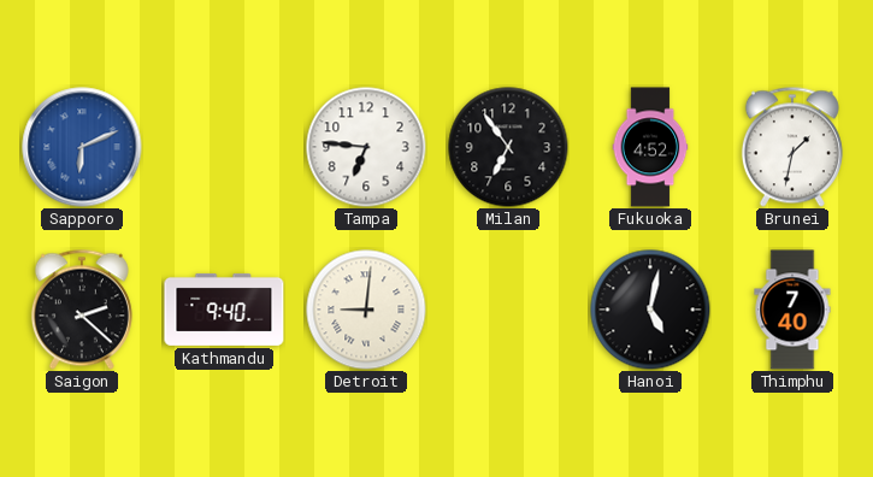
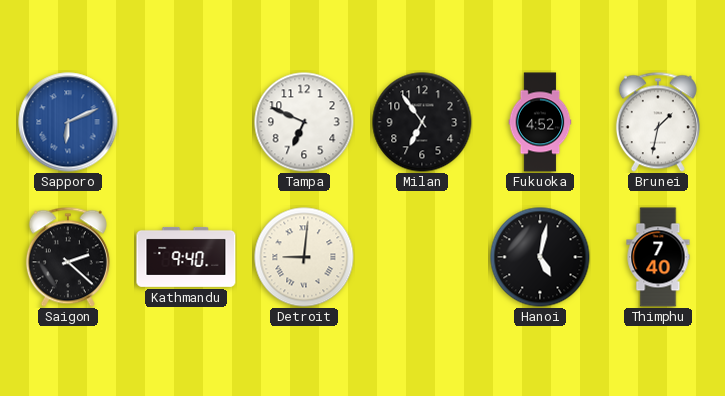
Tampa: 6:46 -> 6:49 (304, 122)
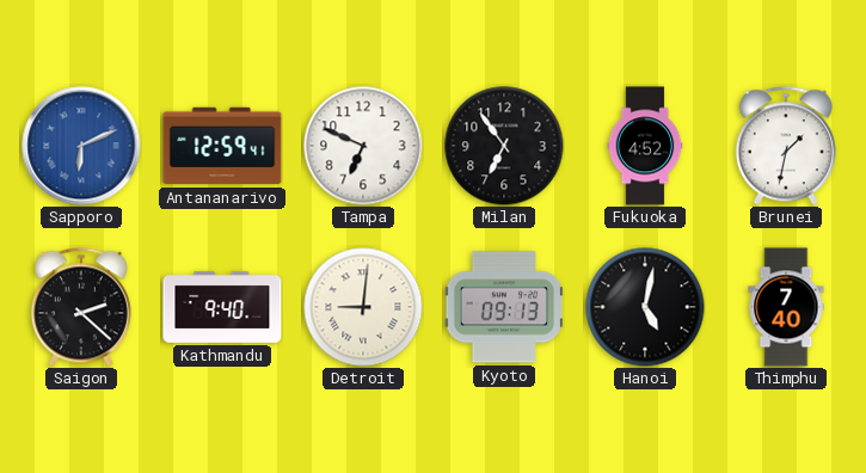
Antananarivo: none -> 12:59 (222, 146)
Kyoto: none -> 09:13 (503, 307)
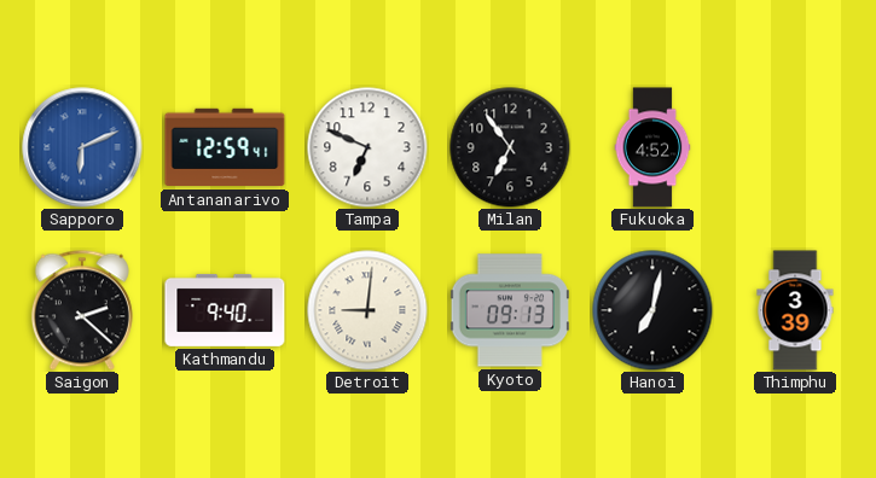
Brunei: 1:32 -> none (786, 146)
Hanoi: 5:02 -> 7:02 (652, 310)
Thimphu: 7:40 -> 3:39 (795, 310)
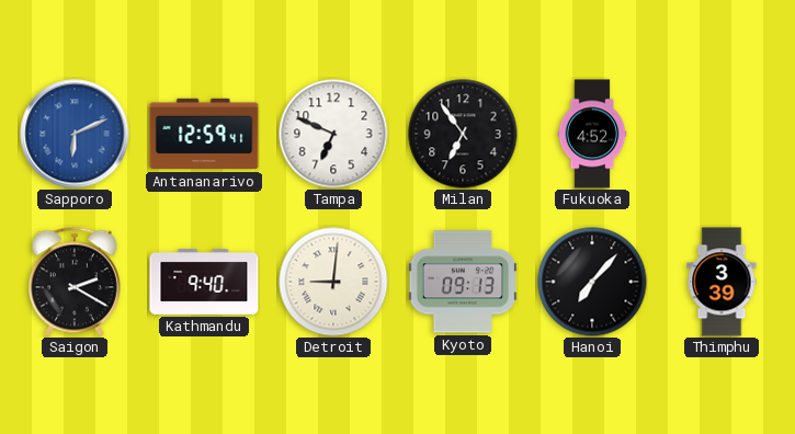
Saigon: 2:22 -> 2:20 (75, 282)
Hanoi: 7:02 -> 7:07 (592, 282)
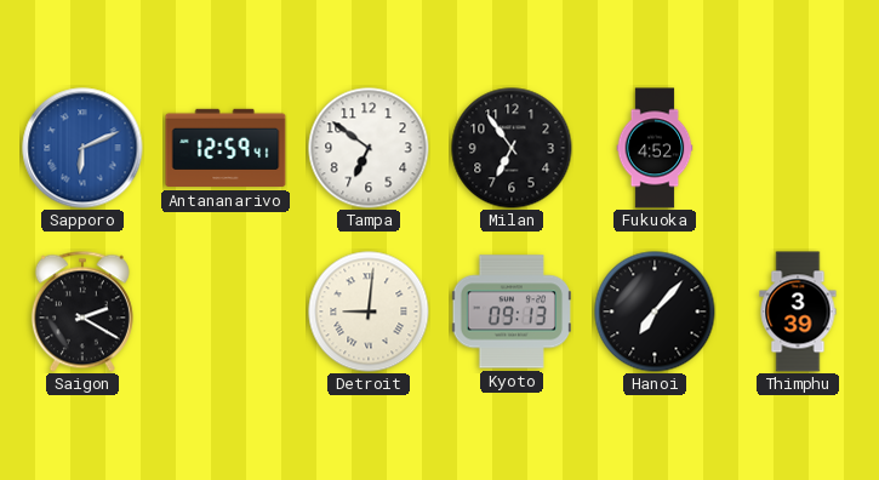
Tampa: 6:49 -> 6:51 (369, 148)
Kathmandu: 9:40 -> none (204, 282)
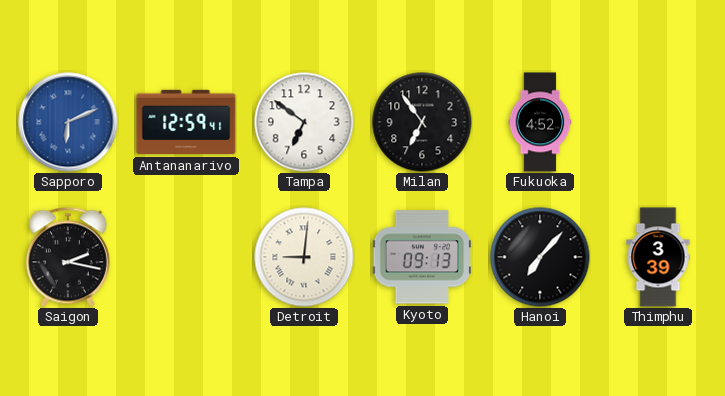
Saigon: 2:20 -> 2:17 (68, 257)
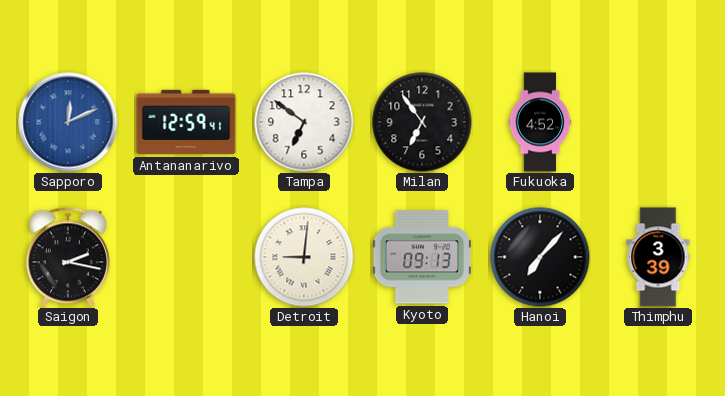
Sapporo: 6:11 -> 12:11 (68, 122)
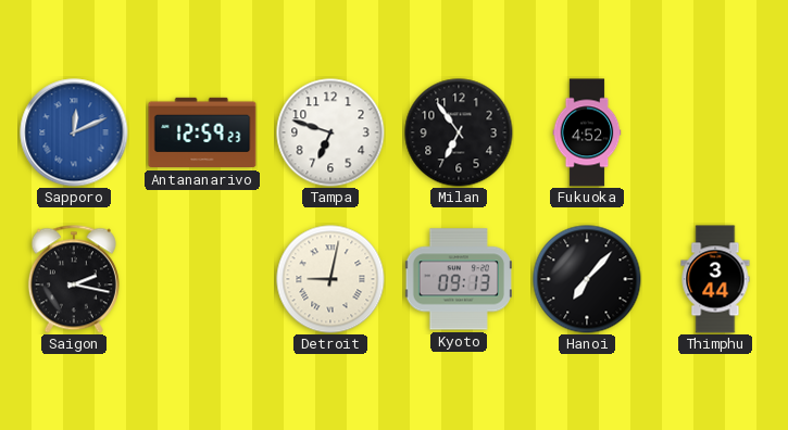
Antananarivo: 12:59:41 -> 12:59:23 (202, 132)
Tampa: 6:51 -> 6:48 (330, 132)
Detroit: 9:01 -> 9:02 (330, 279)
Thimphu: 3:39 -> 3:44 (715, 279)
